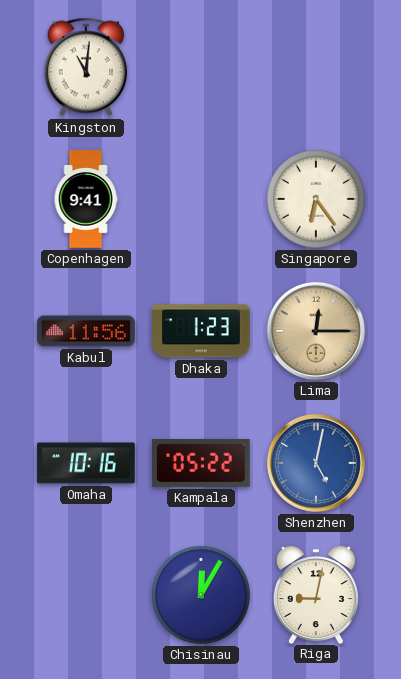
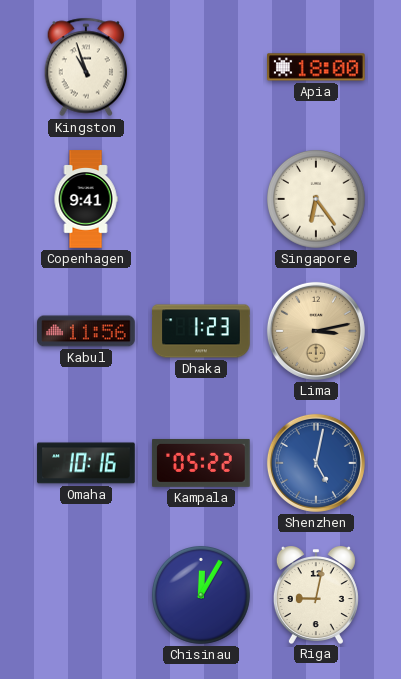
Kingston: 11:01 -> 10:57 (86, 67)
Apia: none -> 18:00 (317, 67)
Lima: 12:15 -> 3:13 (316, 331)
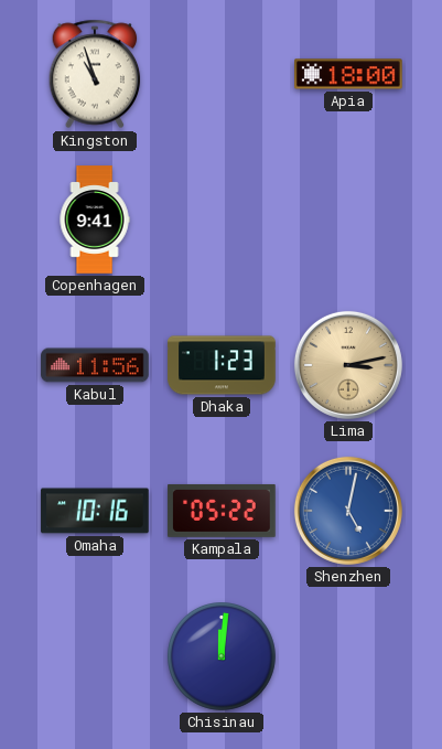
Singapore: 6:24 -> none (317, 200)
Chisinau: 12:05 -> 12:01 (223, 657)
Riga: 9:02 -> none (316, 595)
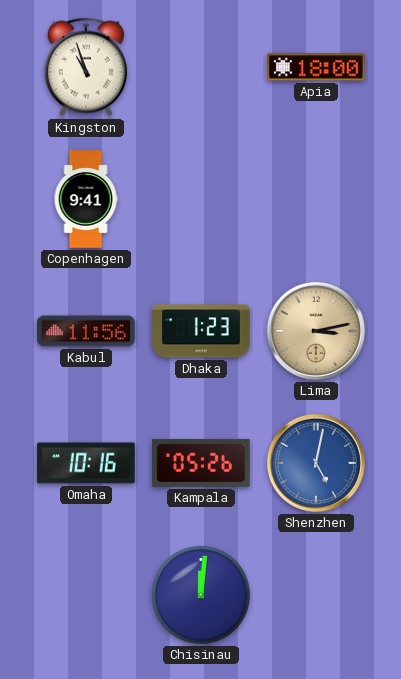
Kampala: 05:22 -> 05:26 (201, 463)
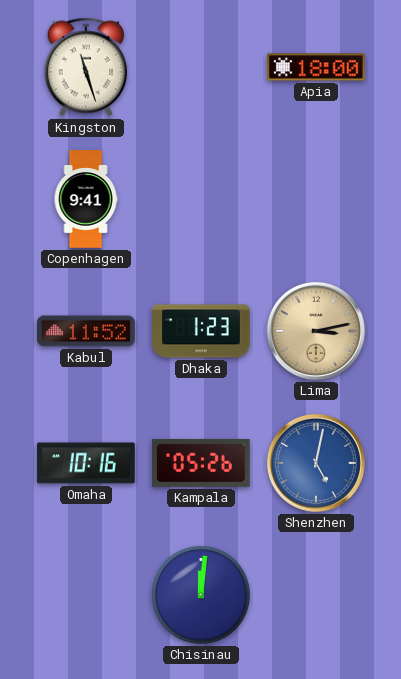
Kingston: 10:57 -> 11:27 (86, 67)
Kabul: 11:56 -> 11:52 (86, 331)
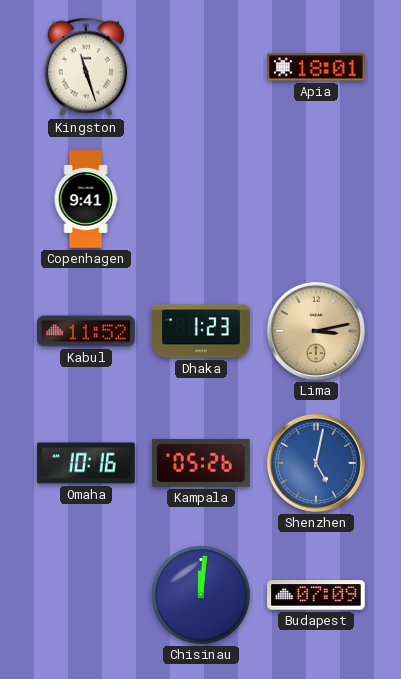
Apia: 18:00 -> 18:01 (317, 67)
Budapest: none -> 07:09 (316, 595)
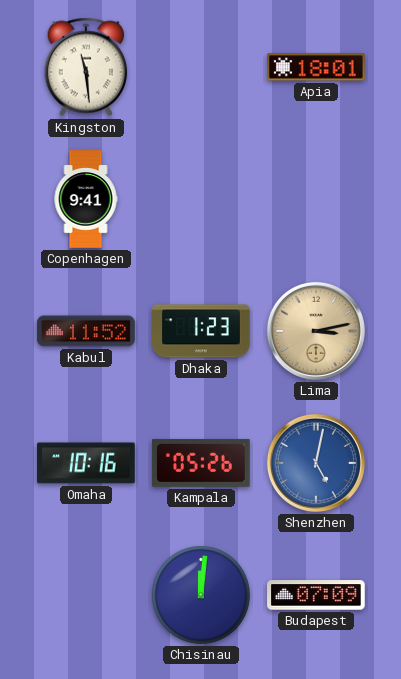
Kingston: 11:27 -> 11:29 (86, 67)
